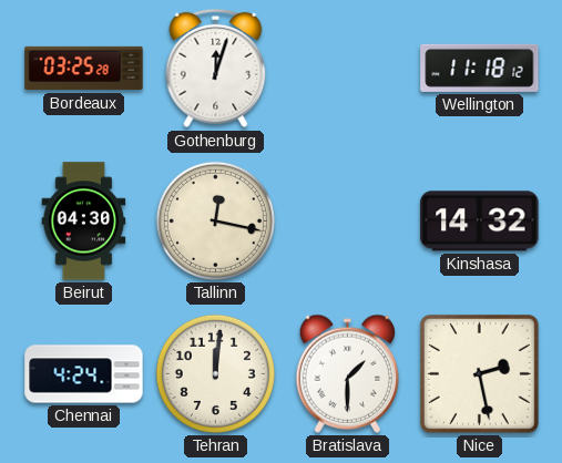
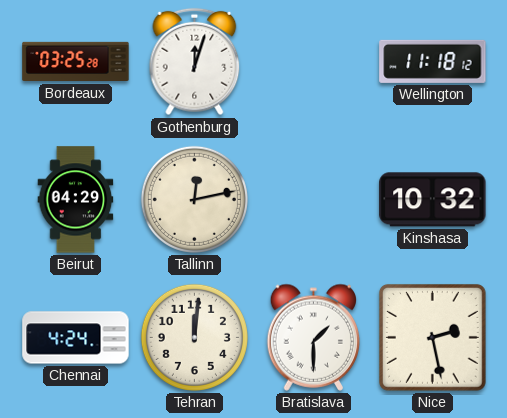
Beirut: 04:30 -> 04:29 (76, 200)
Tallinn: 12:17 -> 12:13 (194, 199)
Kinshasa: 14:32 -> 10:32 (433, 200)
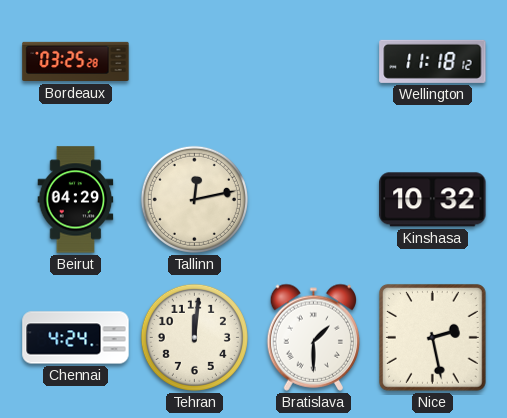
Gothenburg: 12:03 -> none (195, 62)
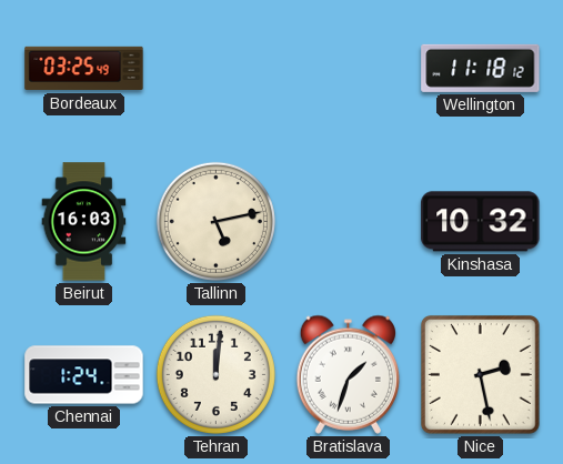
Bordeaux: 03:25:28 -> 03:25:49 (84, 69)
Beirut: 04:29 -> 16:03 (84, 222)
Tallinn: 12:13 -> 5:13 (215, 221)
Chennai: 4:24 -> 1:24 (84, 375)
Bratislava: 1:30 -> 1:33 (348, 374)
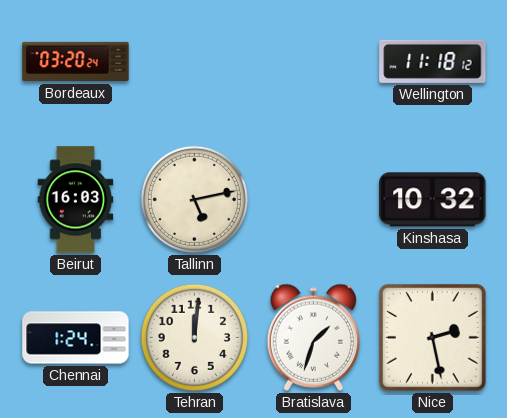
Bordeaux: 03:25 -> 03:20 (76, 62)
